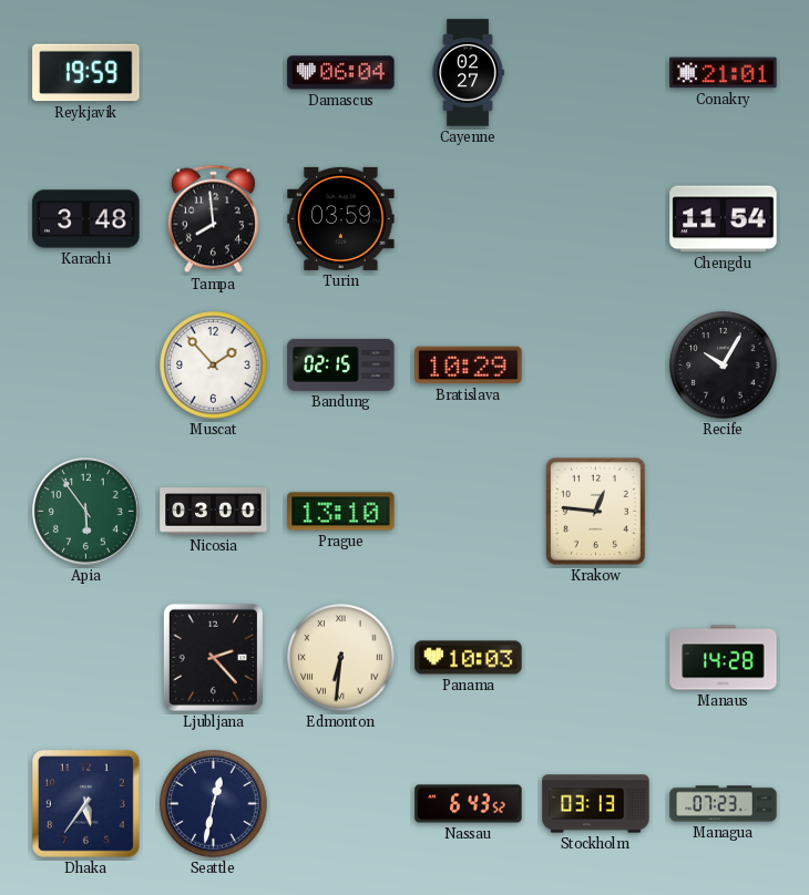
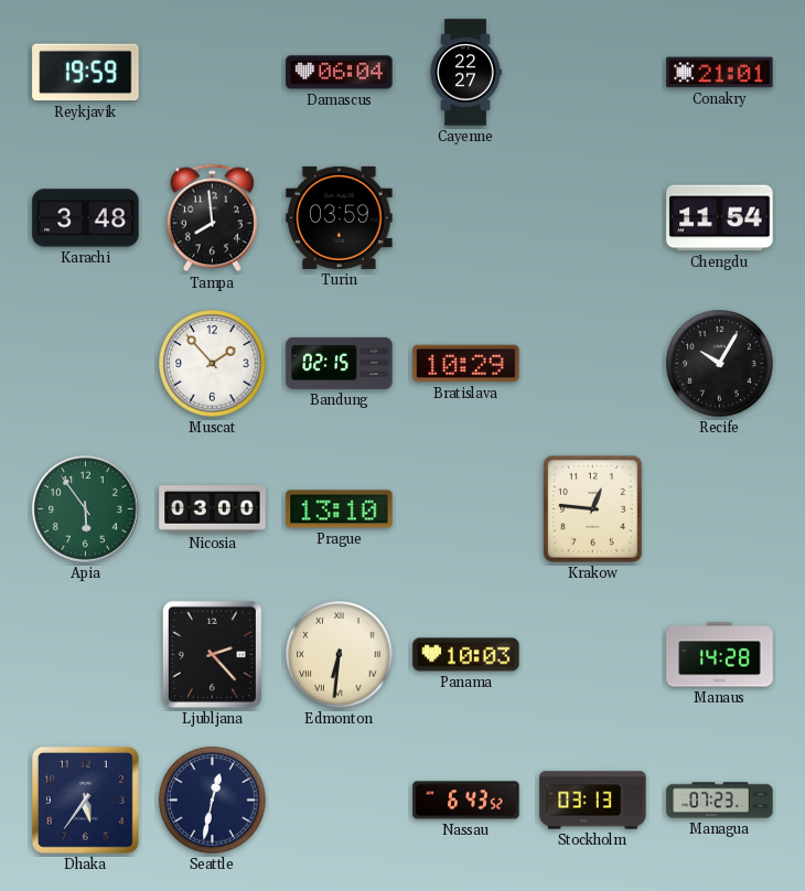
Cayenne: 02:27 -> 22:27 (465, 73)
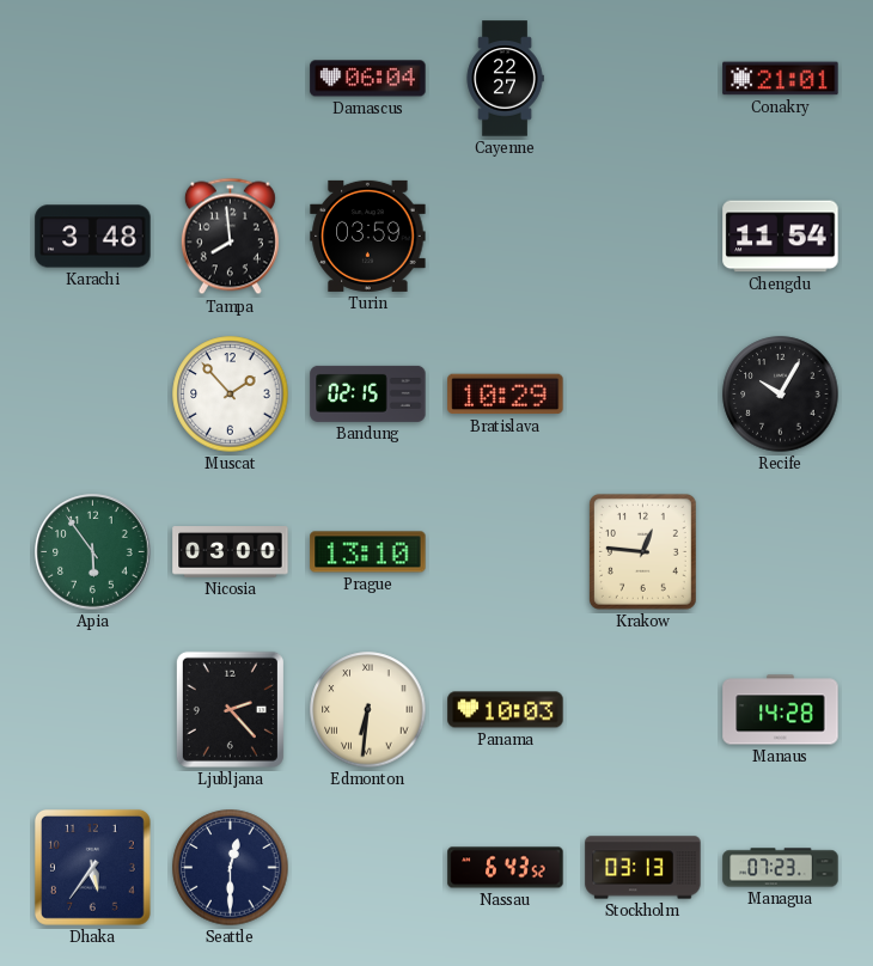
Reykjavik: 19:59 -> none (86, 73)
Seattle: 12:32 -> 12:30 (231, 868)
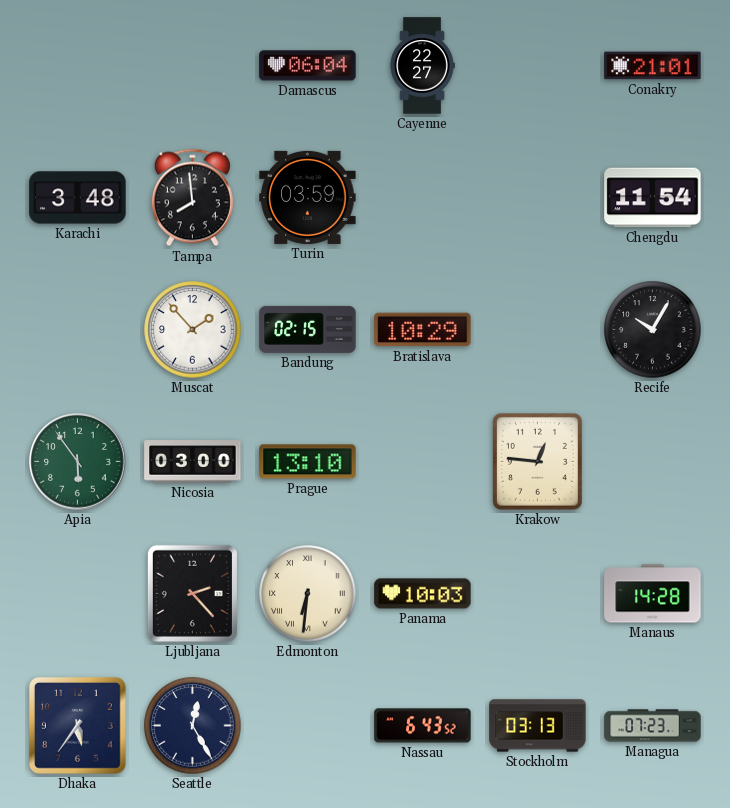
Seattle: 12:30 -> 12:25 (193, 726)
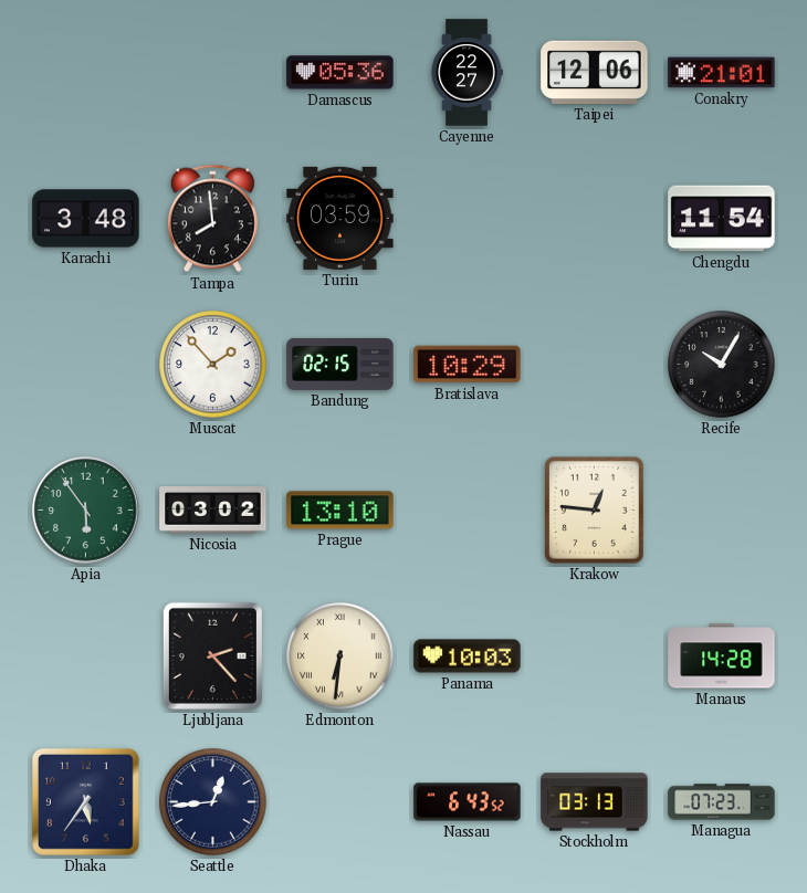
Damascus: 06:04 -> 05:36 (340, 73)
Taipei: none -> 12:06 (595, 72)
Nicosia: 03:00 -> 03:02 (213, 511)
Seattle: 12:25 -> 12:44 (213, 802)
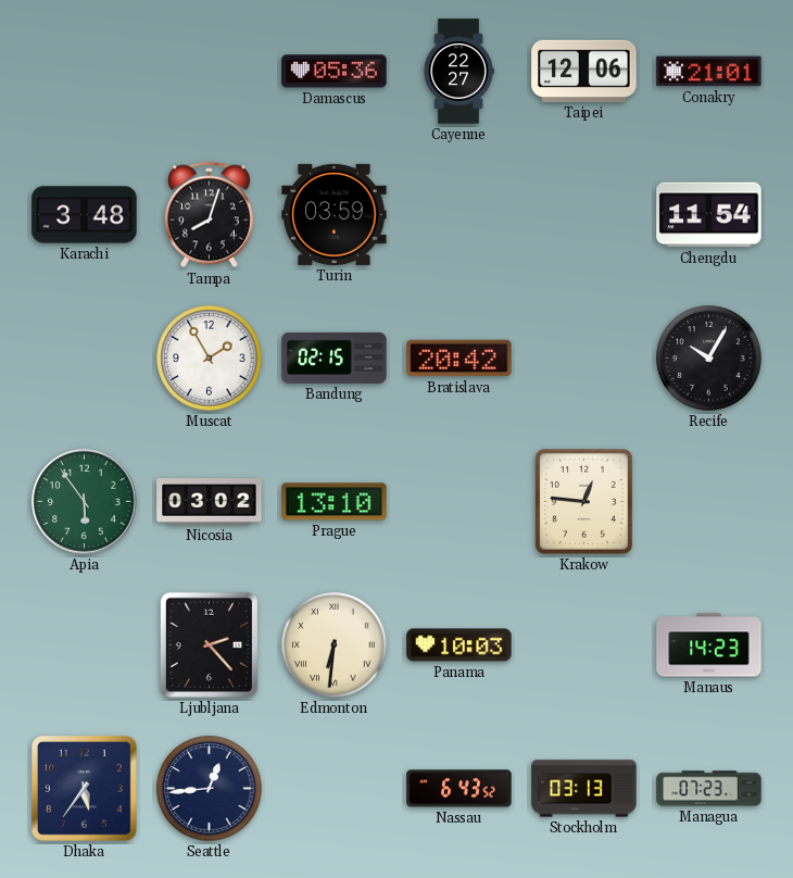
Tampa: 7:59 -> 8:03 (209, 215)
Muscat: 1:53 -> 1:55 (210, 359)
Bratislava: 10:29 -> 20:42 (460, 359)
Manaus: 14:28 -> 14:23 (709, 645)
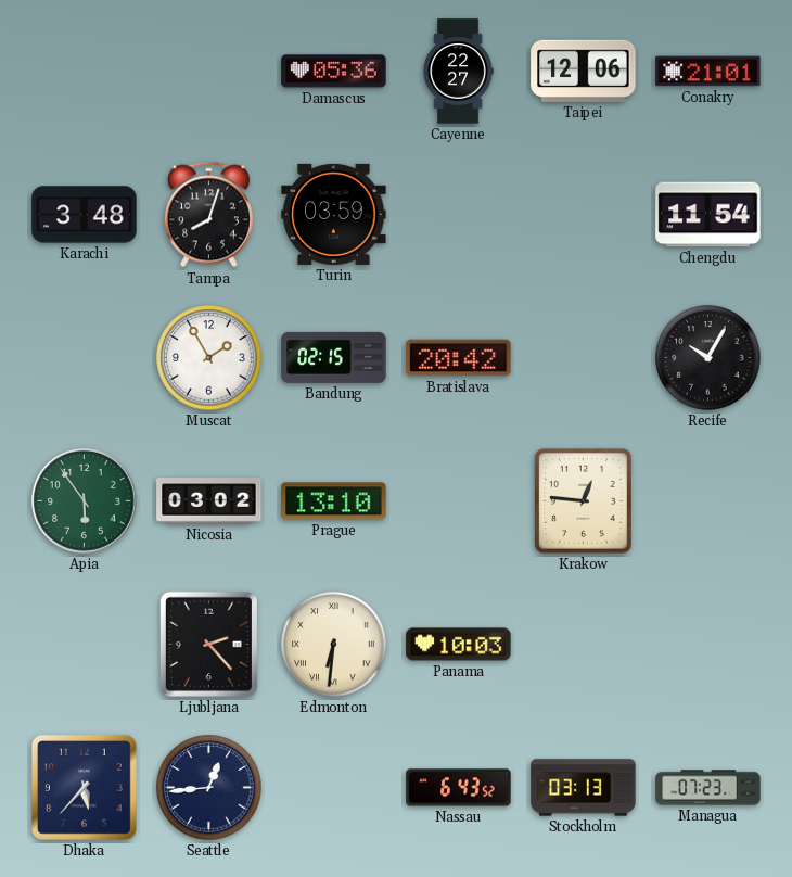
Manaus: 14:23 -> none (709, 645)
Dhaka: 5:36 -> 5:37 (84, 787)
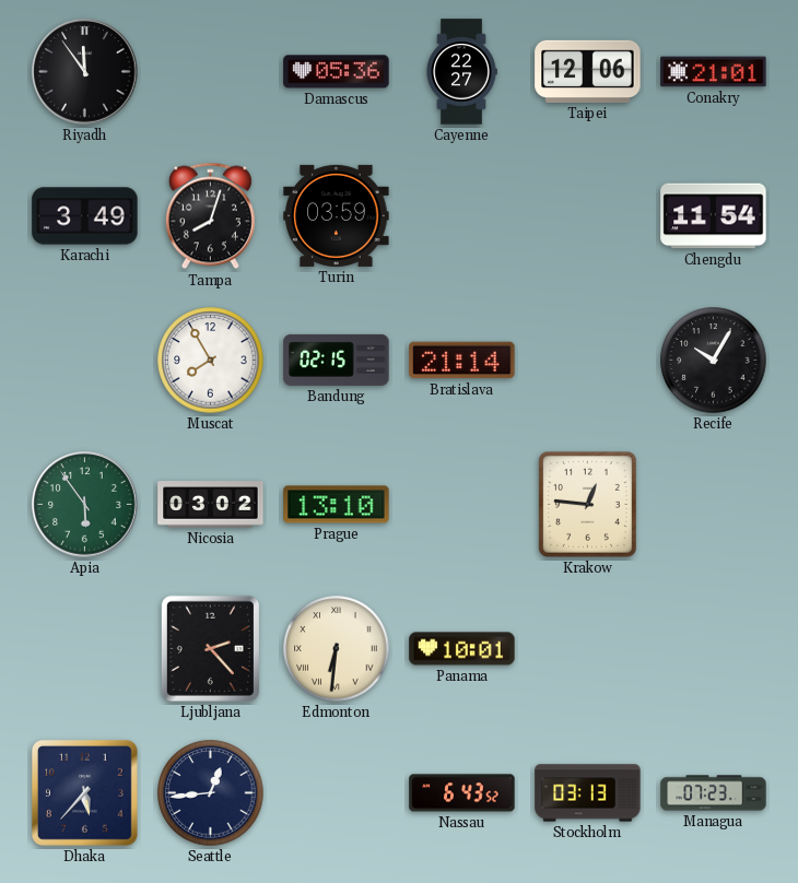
Riyadh: none -> 11:54 (85, 72)
Karachi: 3:48 -> 3:49 (85, 216)
Muscat: 1:55 -> 7:55 (211, 361)
Bratislava: 20:42 -> 21:14 (462, 361)
Panama: 10:03 -> 10:01 (462, 649)
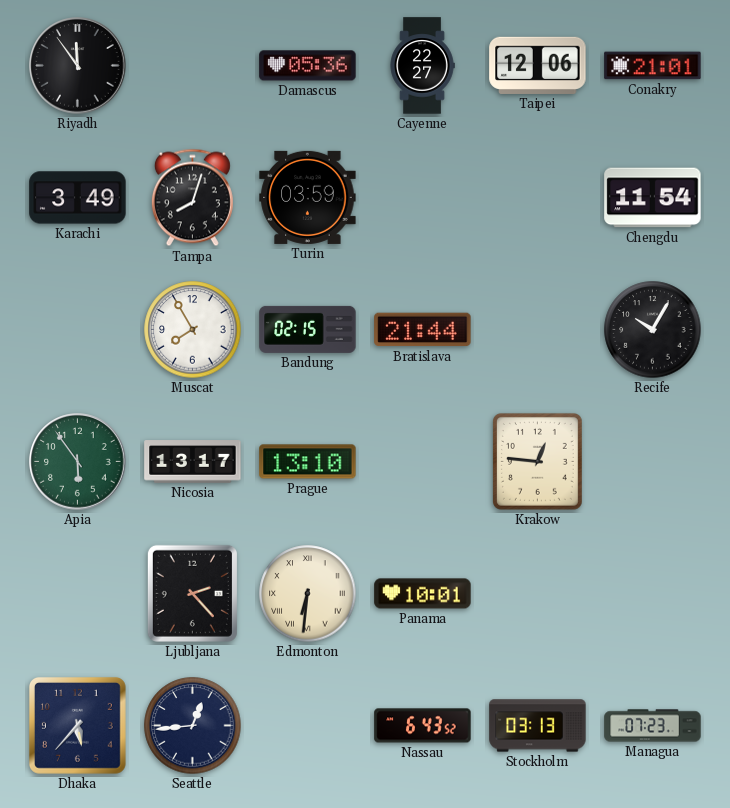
Bratislava: 21:14 -> 21:44 (423, 330)
Nicosia: 03:02 -> 13:17 (193, 462)
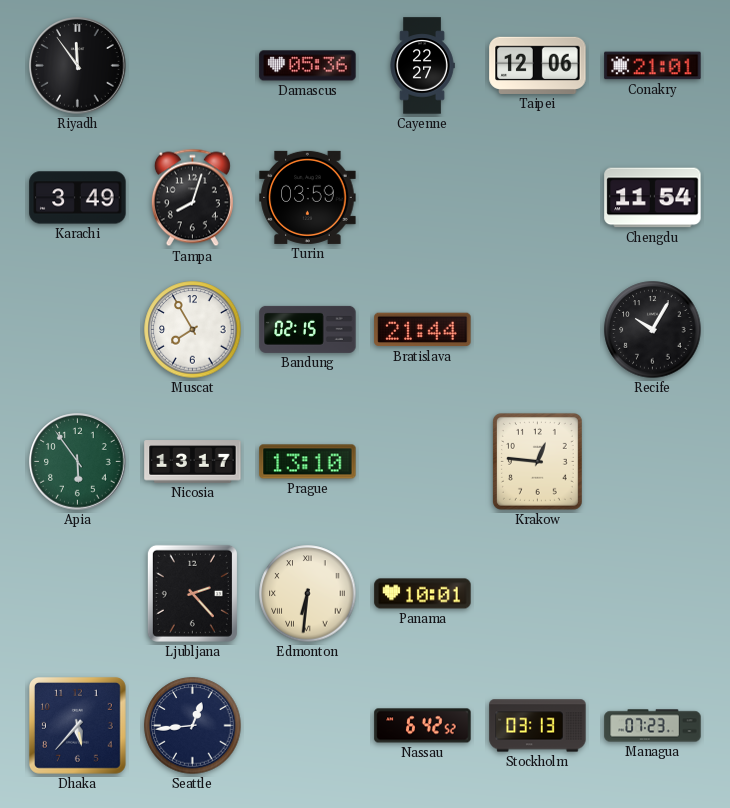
Nassau: 6:43 -> 6:42 (423, 726)
